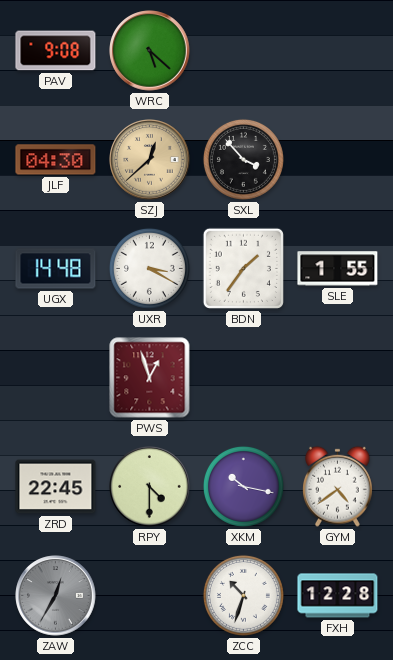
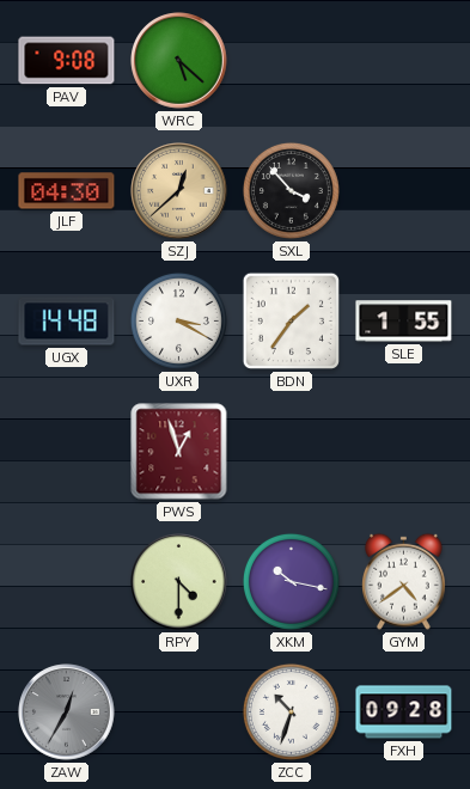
ZRD: 22:45 -> none (56, 487)
FXH: 12:28 -> 09:28 (404, 712)
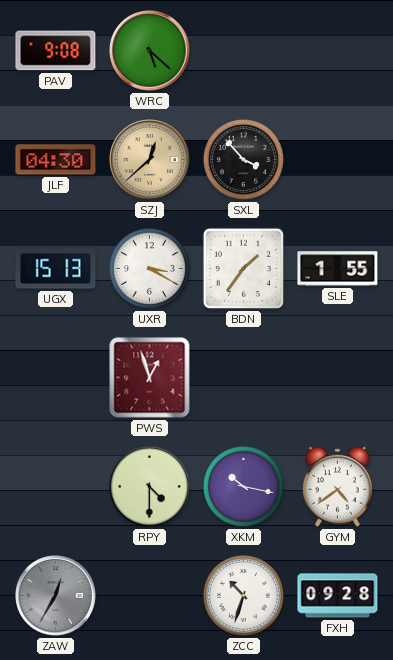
UGX: 14:48 -> 15:13 (56, 269)
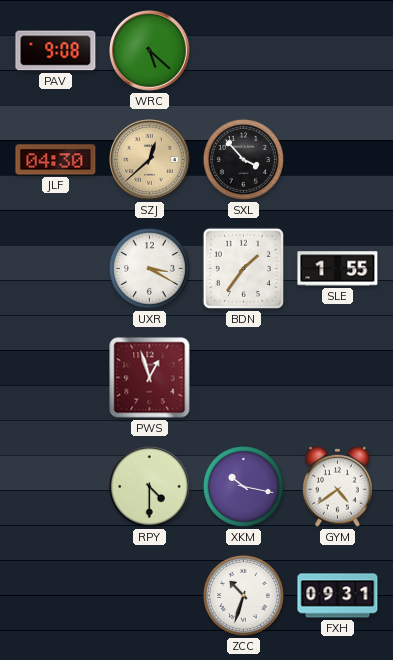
UGX: 15:13 -> none (56, 269)
ZAW: 12:35 -> none (56, 596)
FXH: 09:28 -> 09:31 (338, 596)
